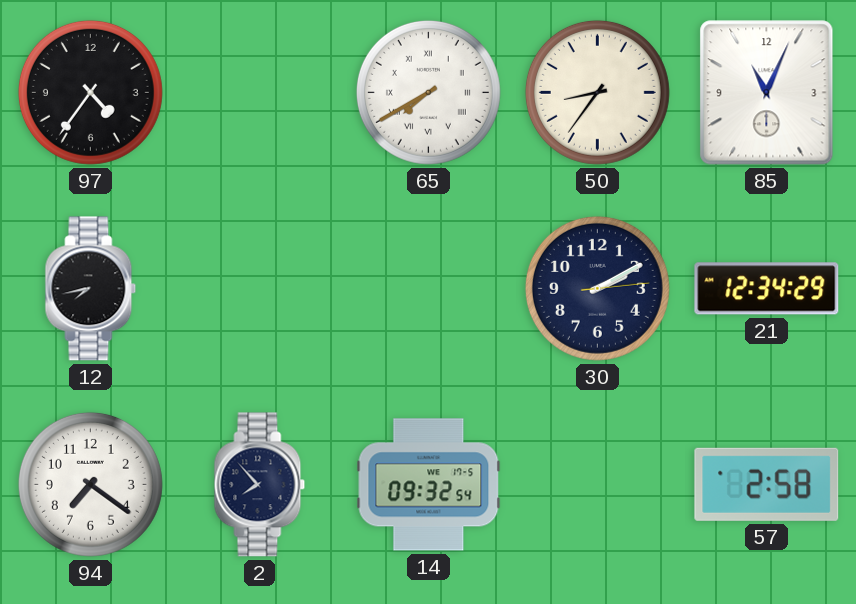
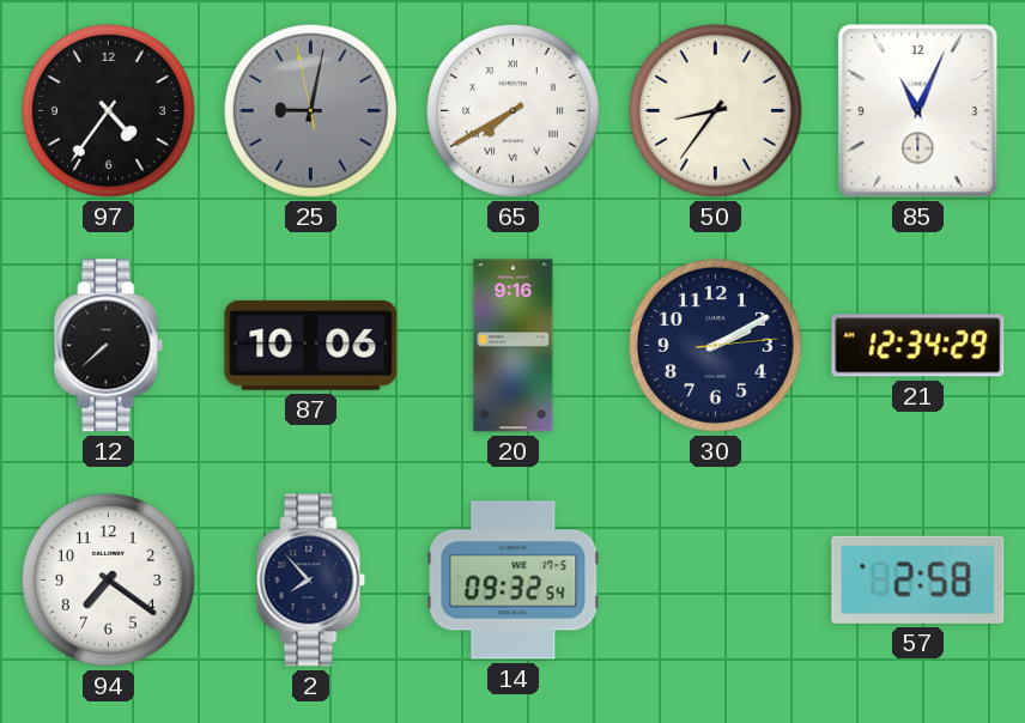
25: none -> 9:01 (310, 110)
12: 7:43 -> 7:38 (109, 346)
87: none -> 10:06 (311, 345)
20: none -> 9:16 (514, 346)
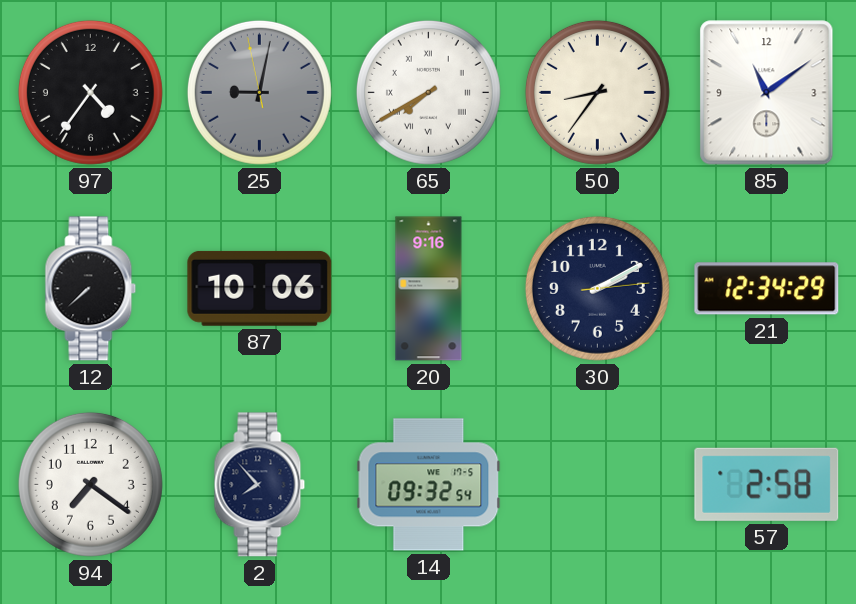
85: 11:04 -> 11:09 (767, 93)
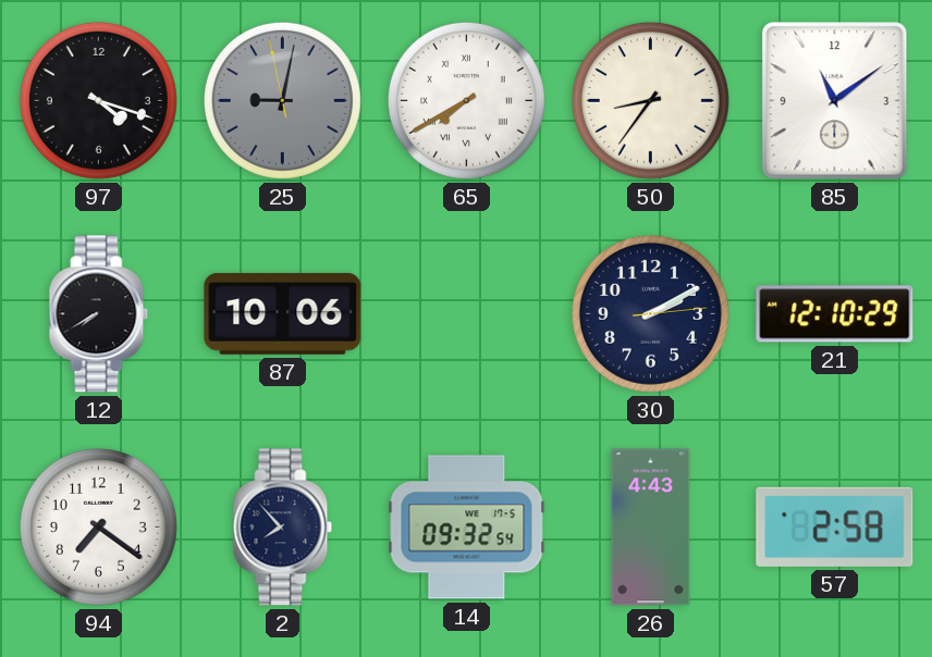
97: 4:36 -> 4:18 (98, 100)
12: 7:38 -> 7:40 (99, 314)
20: 9:16 -> none (429, 289)
21: 12:34 -> 12:10 (835, 314)
26: none -> 4:43 (651, 528)
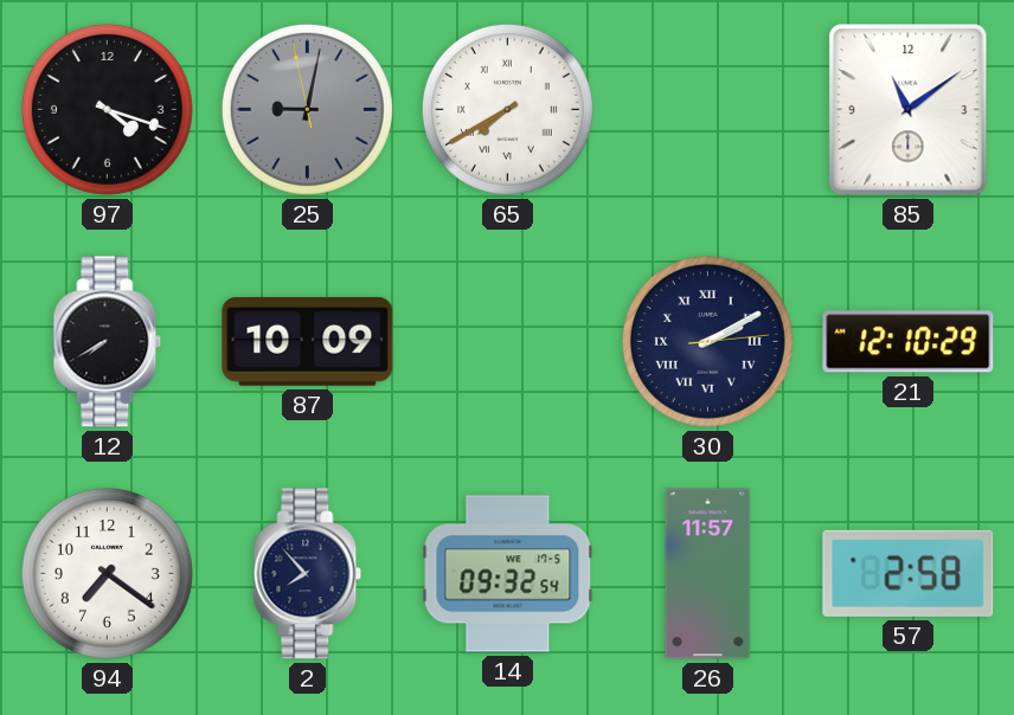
50: 8:36 -> none (650, 100)
87: 10:06 -> 10:09 (308, 341)
30 numerals: Arabic -> Roman (707, 341)
26: 4:43 -> 11:57 (708, 574)
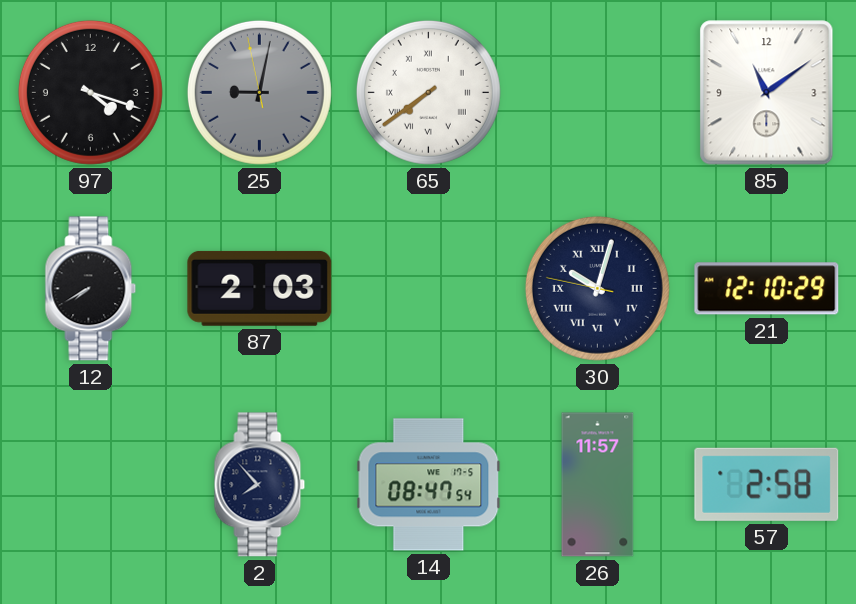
65: 7:40 -> 7:39 (428, 92)
87: 10:09 -> 2:03 (260, 288)
30: 2:10 -> 10:02 (597, 288)
94: 7:21 -> none (107, 573)
14: 09:32 -> 08:47 (429, 485)
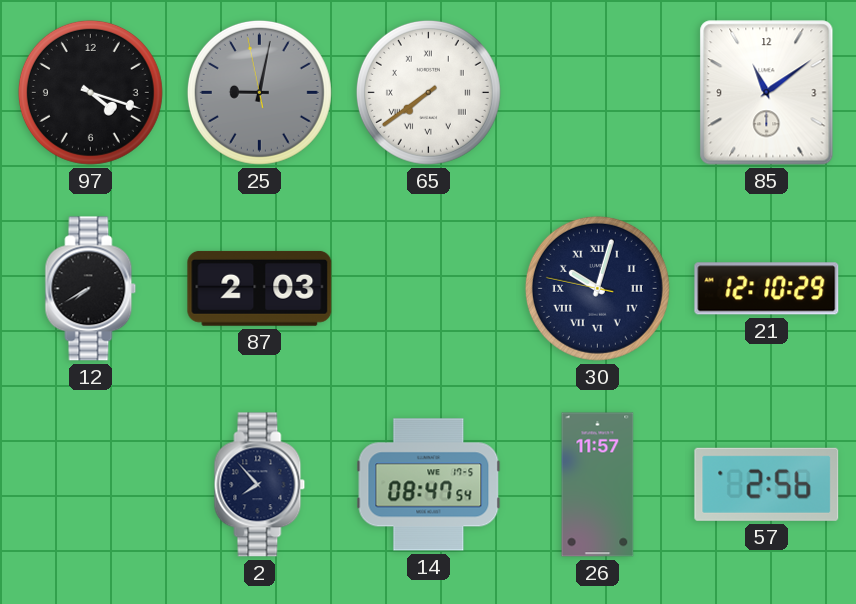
57: 2:58 -> 2:56 (767, 484)
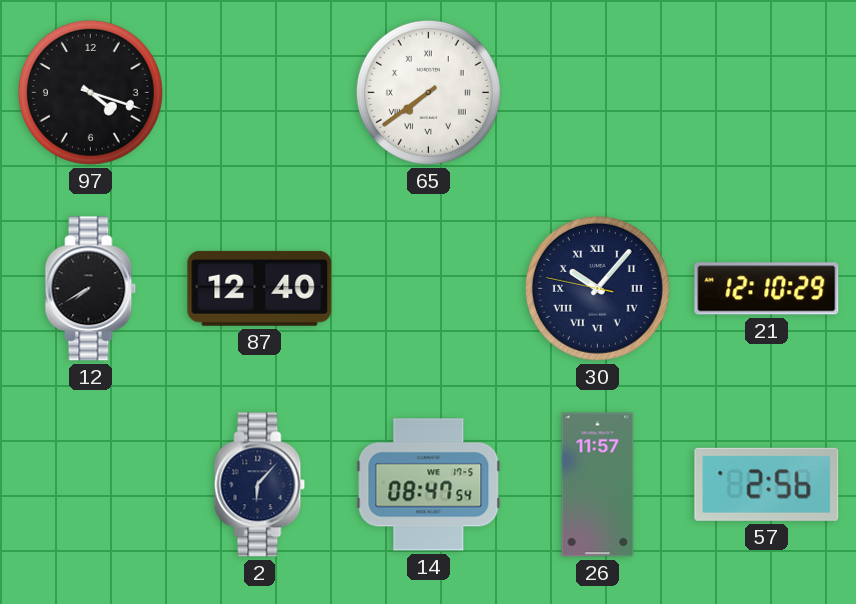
25: 9:01 -> none (259, 92)
85: 11:09 -> none (767, 93)
87: 2:03 -> 12:40 (260, 288)
30: 10:02 -> 10:06 (597, 288)
2: 7:53 -> 6:07 (260, 485)
